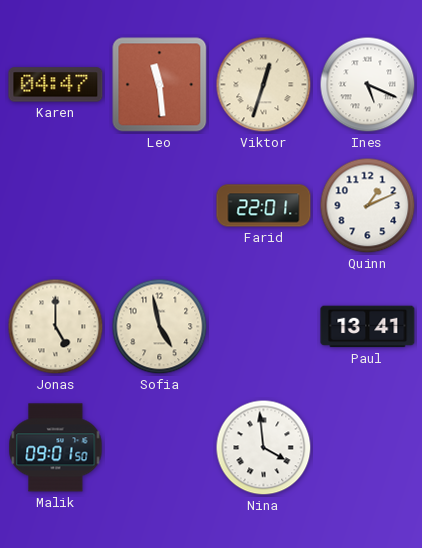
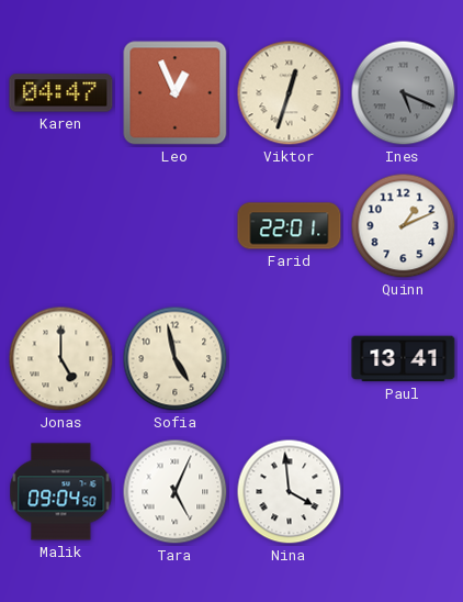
Leo: 11:29 -> 12:56 (176, 93)
Ines dial: white -> grey (404, 93)
Malik: 09:01 -> 09:04 (61, 492)
Tara: none -> 5:04 (176, 492)
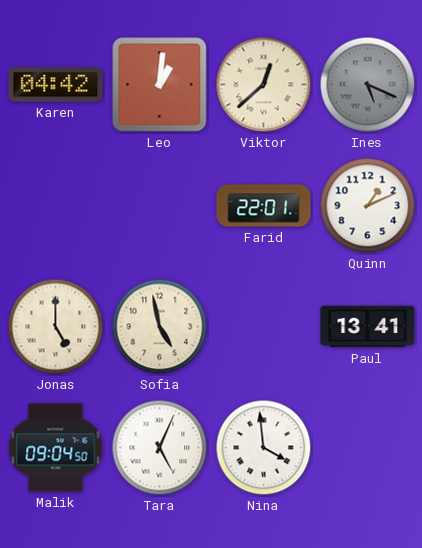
Karen: 04:47 -> 04:42 (56, 85)
Leo: 12:56 -> 1:01 (160, 85)
Viktor: 12:33 -> 12:38 (264, 85)
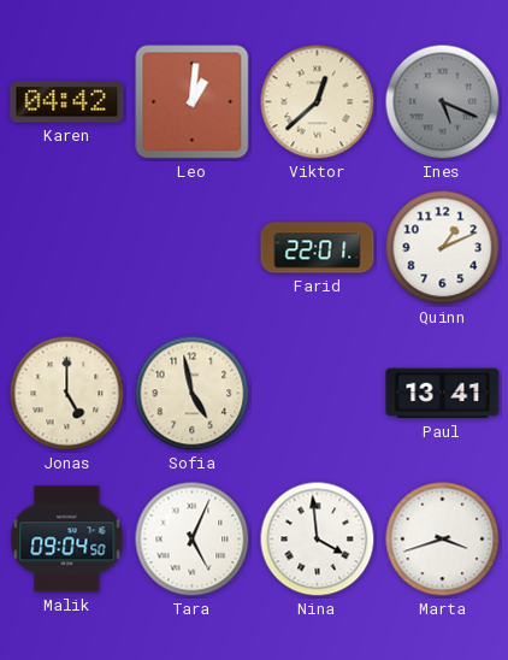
Marta: none -> 3:42 (443, 540)
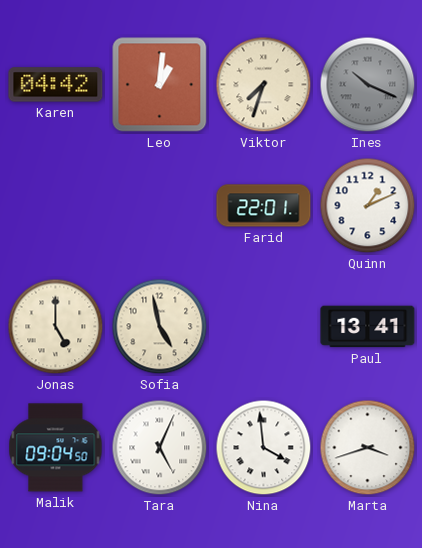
Viktor: 12:38 -> 7:33 (264, 85)
Ines: 5:19 -> 10:19 (368, 85)
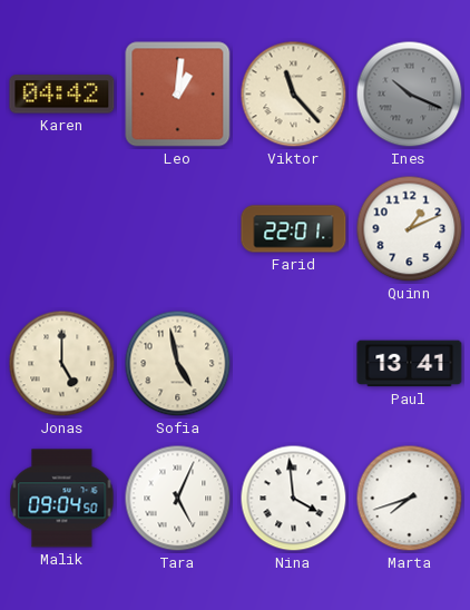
Viktor: 7:33 -> 11:23 (294, 95)
Marta: 3:42 -> 7:42 (410, 499)
